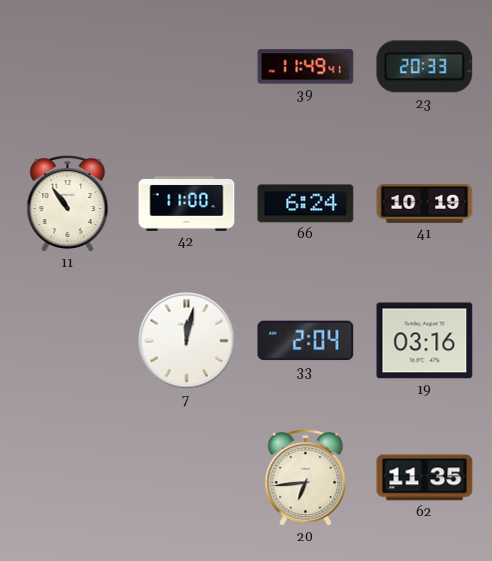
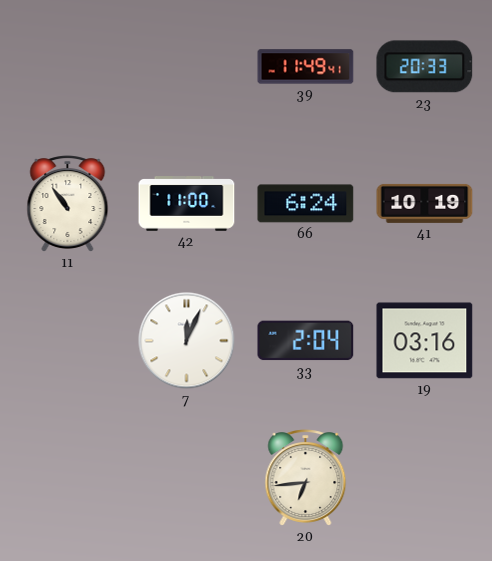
7: 12:02 -> 12:04 (187, 341)
62: 11:35 -> none (425, 478)
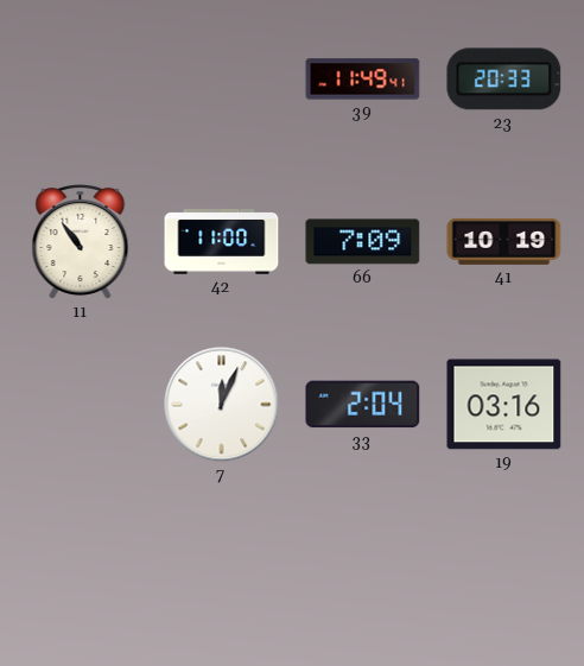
66: 6:24 -> 7:09 (363, 242)
20: 6:44 -> none (306, 478)
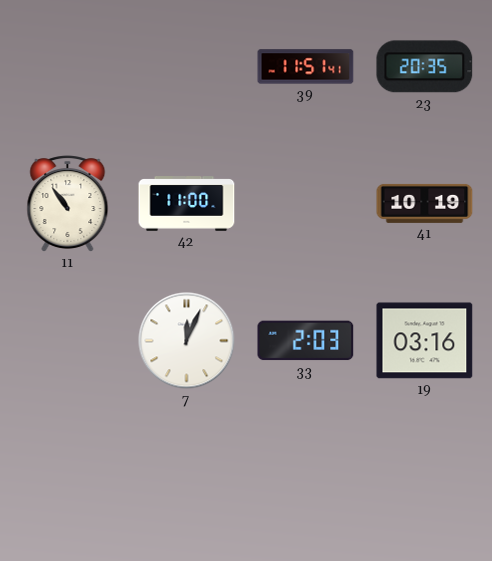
39: 11:49 -> 11:51 (306, 67)
23: 20:33 -> 20:35 (425, 67)
66: 7:09 -> none (363, 242)
33: 2:04 -> 2:03 (306, 341)
